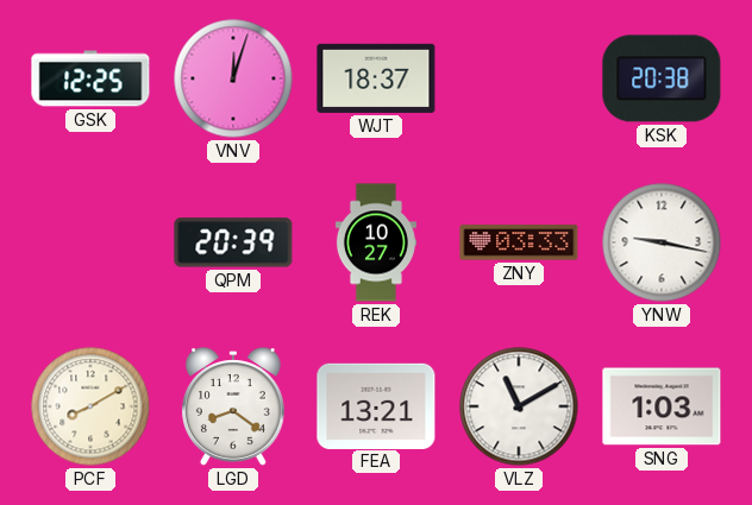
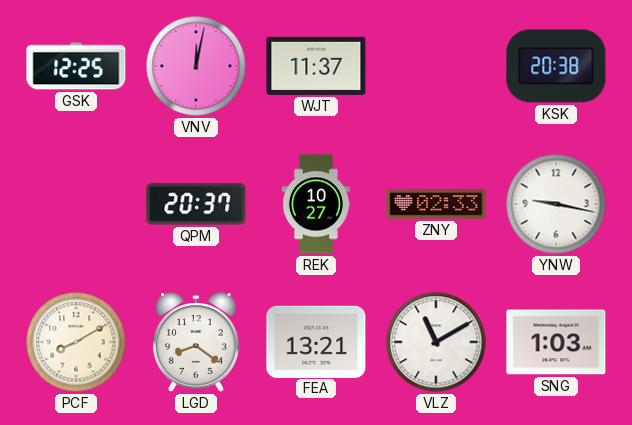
VNV: 12:03 -> 12:02 (196, 66)
WJT: 18:37 -> 11:37 (316, 66)
QPM: 20:39 -> 20:37 (196, 204)
ZNY: 03:33 -> 02:33 (436, 204)
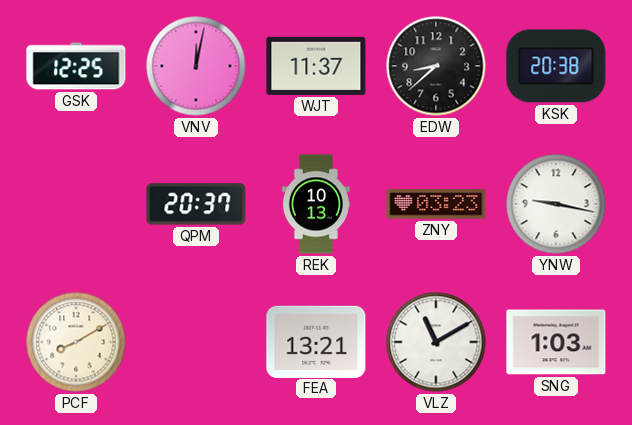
EDW: none -> 8:38 (436, 66)
REK: 10:27 -> 10:13 (316, 204)
ZNY: 02:33 -> 03:23 (436, 204)
LGD: 8:21 -> none (196, 342)
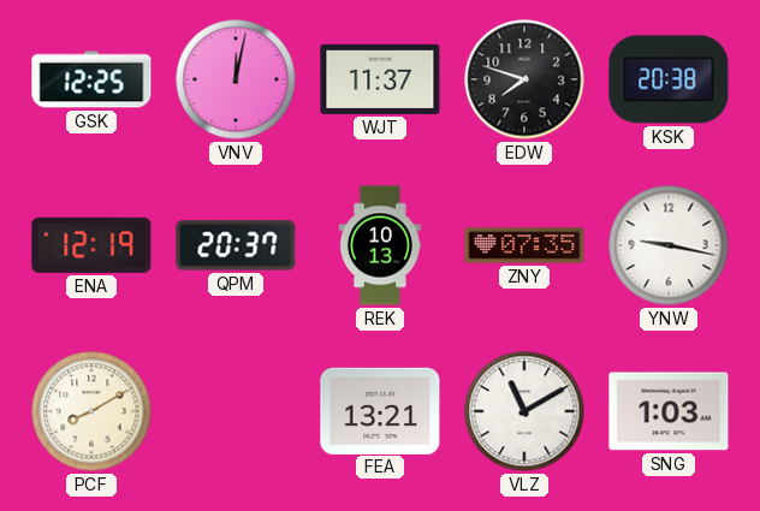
EDW: 8:38 -> 7:48 (524, 79)
ENA: none -> 12:19 (91, 245)
ZNY: 03:23 -> 07:35 (524, 245)
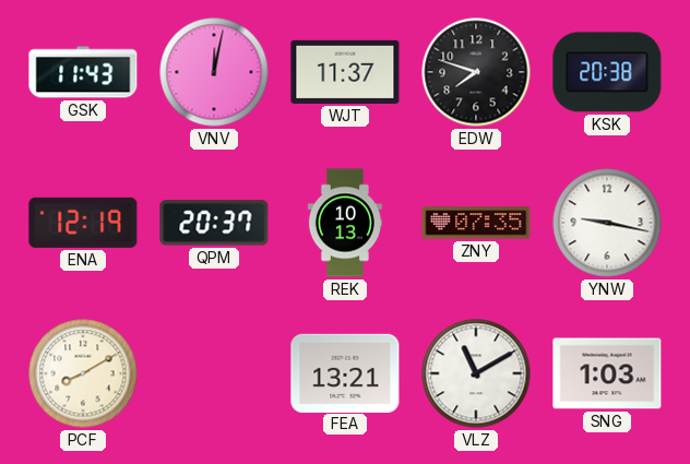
GSK: 12:25 -> 11:43 (83, 72)
